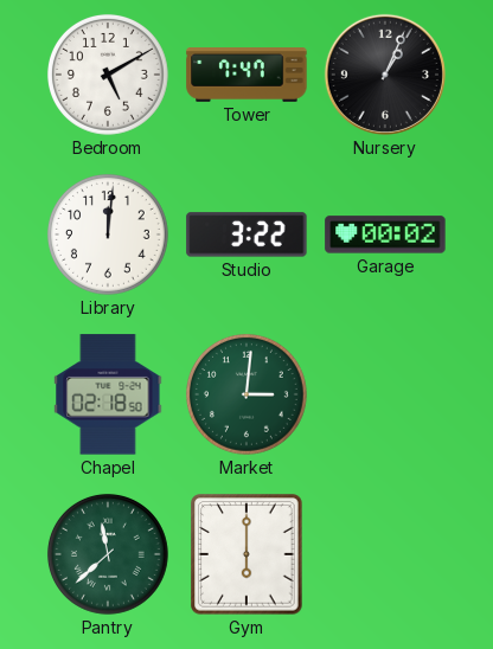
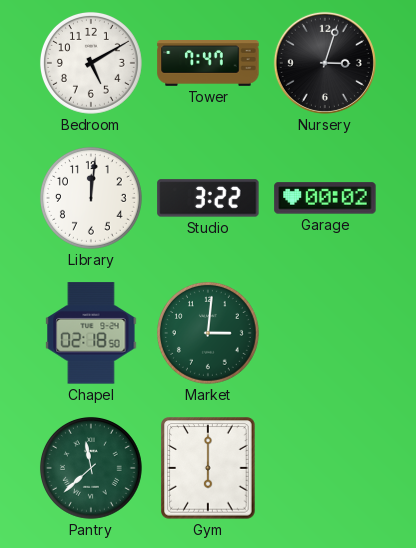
Nursery: 1:04 -> 3:03 (325, 63)
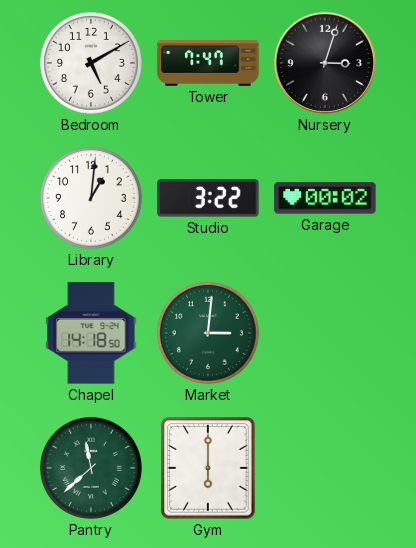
Library: 12:01 -> 1:01 (91, 198)
Chapel: 02:18 -> 14:18 (91, 333)
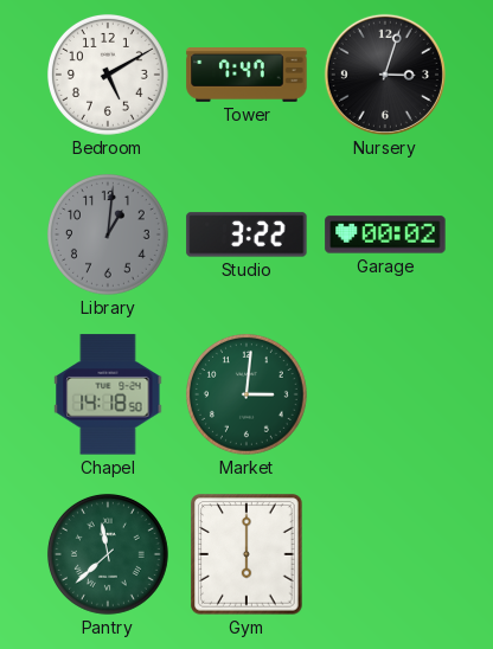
Library dial: white -> grey (108, 234)
